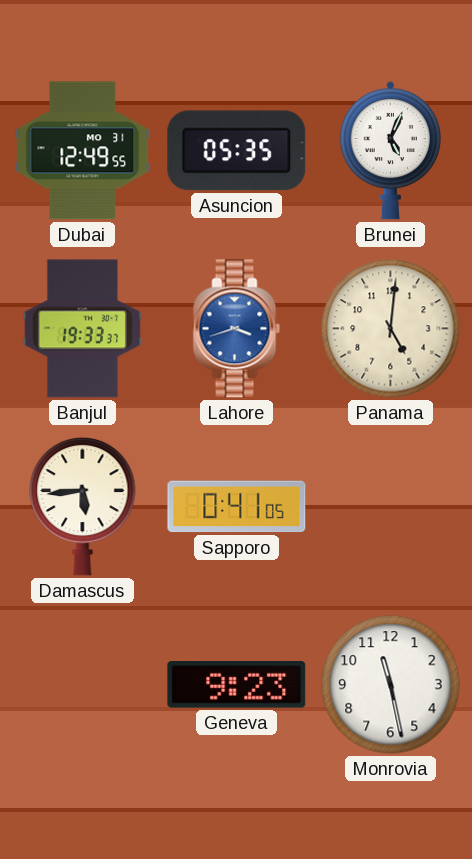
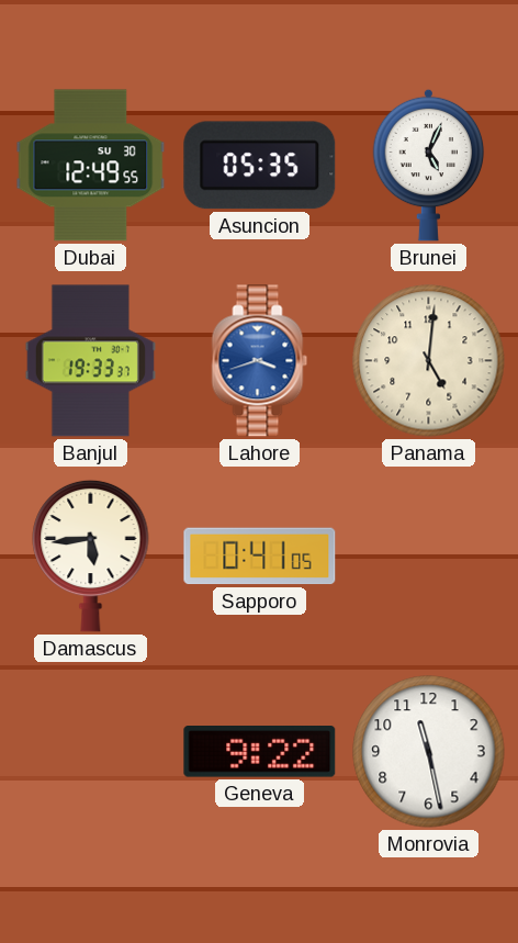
Dubai date: MO 31 -> SU 30 (91, 166)
Geneva: 9:23 -> 9:22 (260, 752)
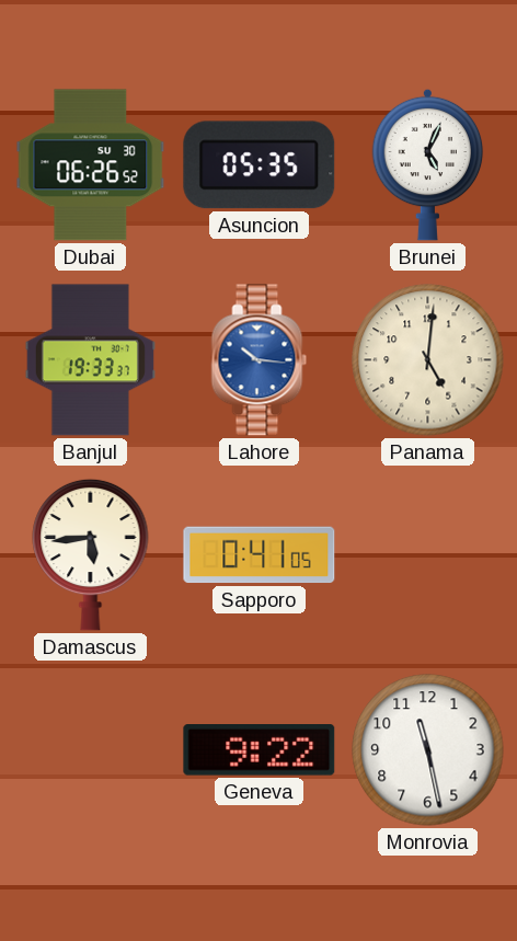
Dubai: 12:49 -> 06:26 (91, 165)
Lahore: 3:42 -> 10:16 (260, 360)
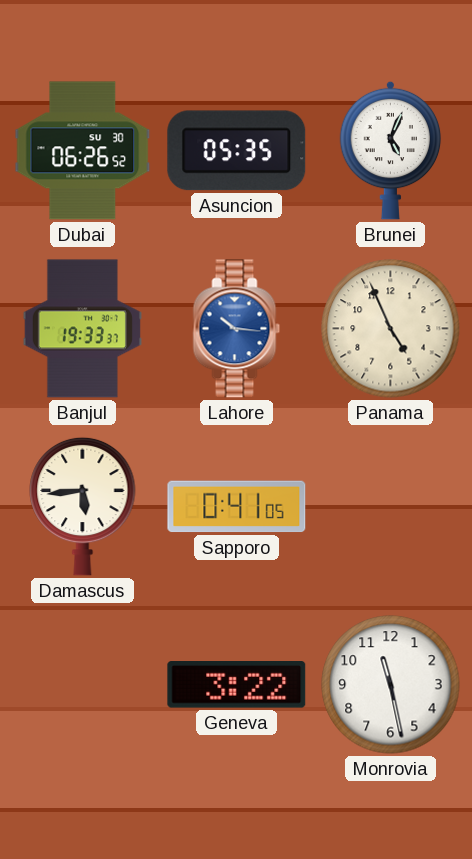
Panama: 5:01 -> 4:56 (391, 329)
Geneva: 9:22 -> 3:22 (237, 685)
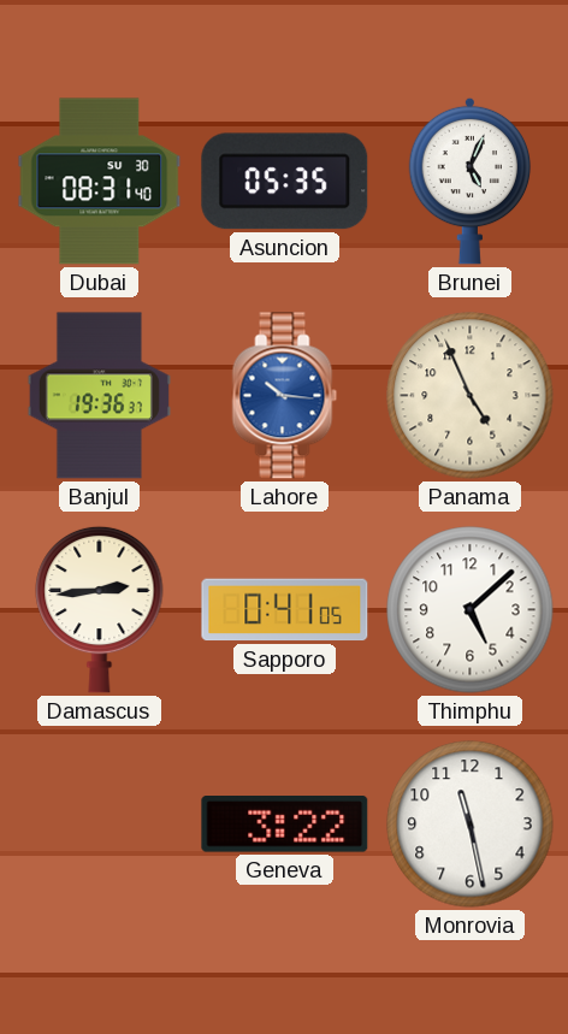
Dubai: 06:26 -> 08:31 (100, 182)
Banjul: 19:33 -> 19:36 (99, 396)
Damascus: 5:44 -> 2:44 (100, 609)
Thimphu: none -> 5:08 (471, 610)
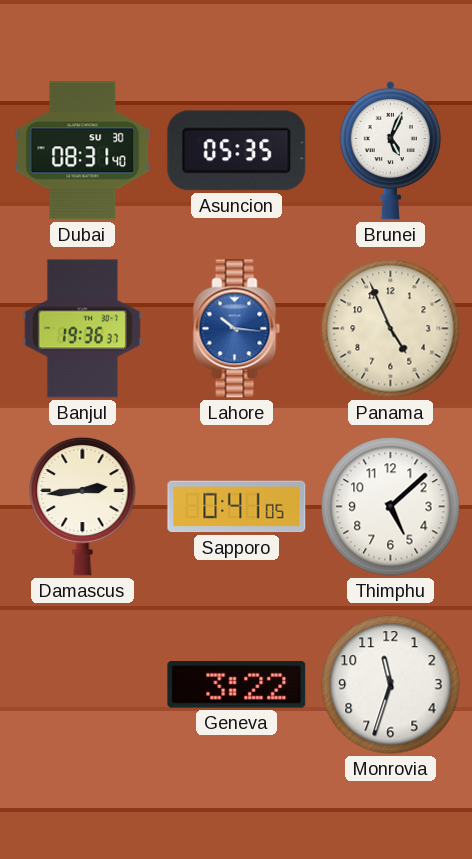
Monrovia: 11:28 -> 11:33 (391, 685)
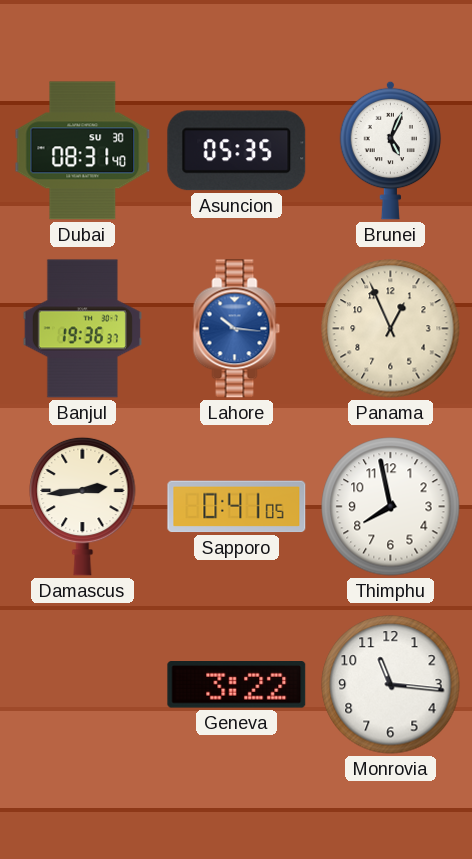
Panama: 4:56 -> 12:56 (391, 329)
Thimphu: 5:08 -> 7:58 (391, 507)
Monrovia: 11:33 -> 11:16 (391, 685)
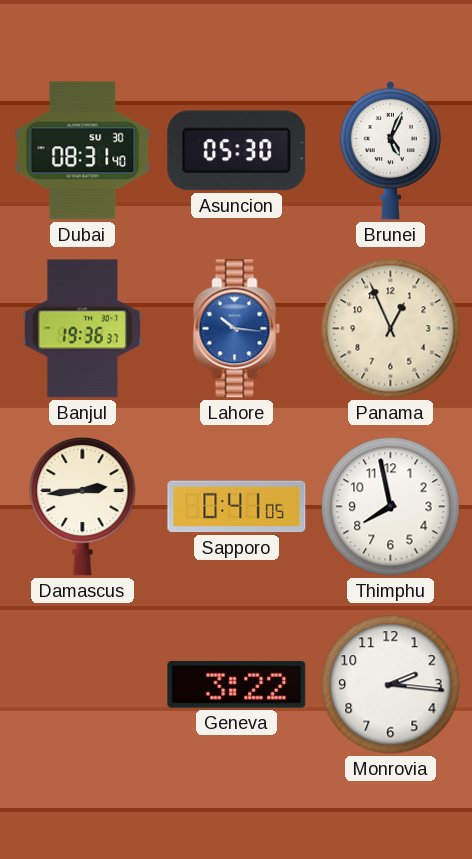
Asuncion: 05:35 -> 05:30 (237, 151)
Monrovia: 11:16 -> 2:16 (391, 685)
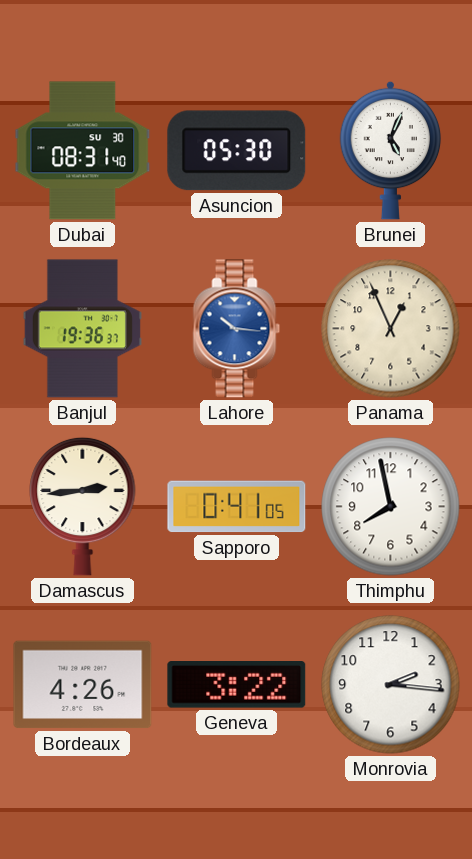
Bordeaux: none -> 4:26 (83, 685)
